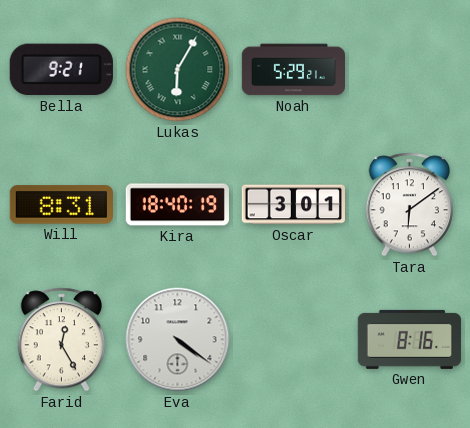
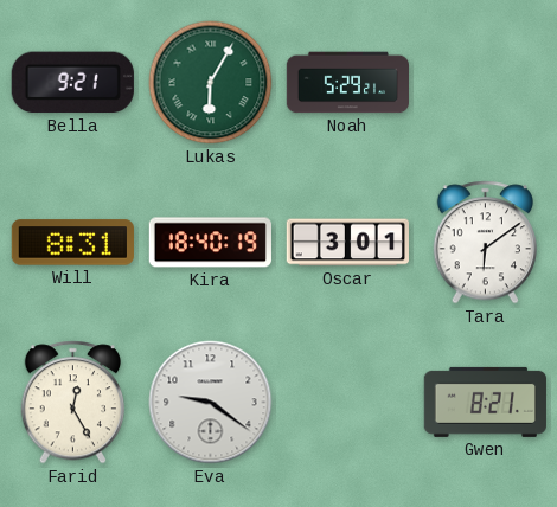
Eva: 4:21 -> 9:21 (211, 403)
Gwen: 8:16 -> 8:21 (485, 402)
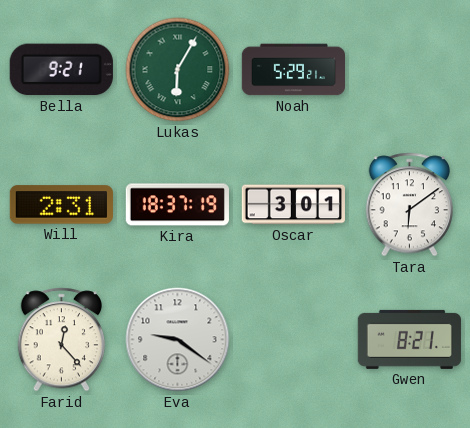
Will: 8:31 -> 2:31 (61, 205)
Kira: 18:40 -> 18:37 (177, 205)
Farid: 12:25 -> 12:23 (62, 340)
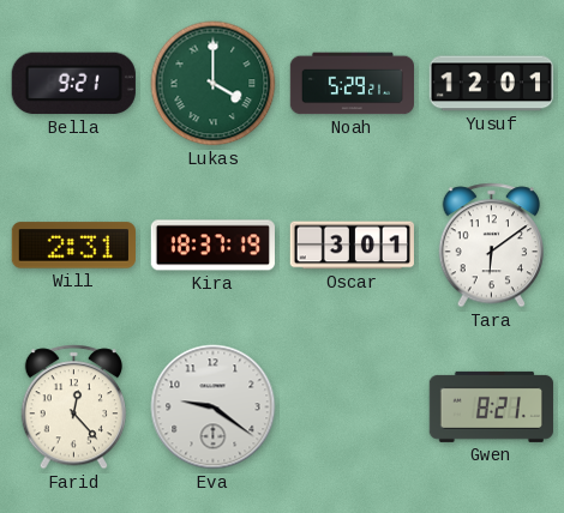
Lukas: 6:05 -> 4:00 (214, 84)
Yusuf: none -> 12:01 (491, 84)
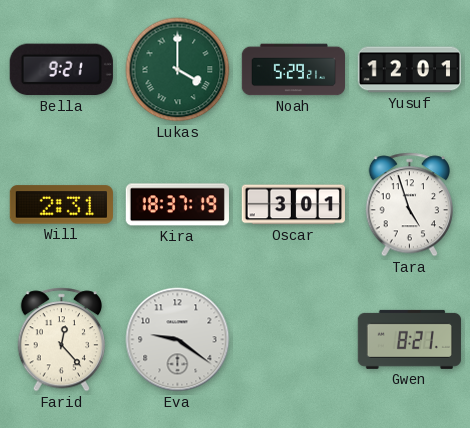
Tara: 6:09 -> 4:57 (410, 205)
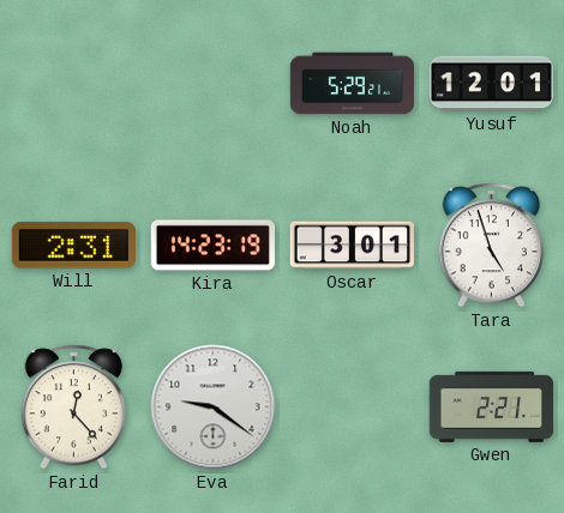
Bella: 9:21 -> none (61, 70)
Lukas: 4:00 -> none (178, 70)
Kira: 18:37 -> 14:23 (212, 246)
Gwen: 8:21 -> 2:21 (491, 406)
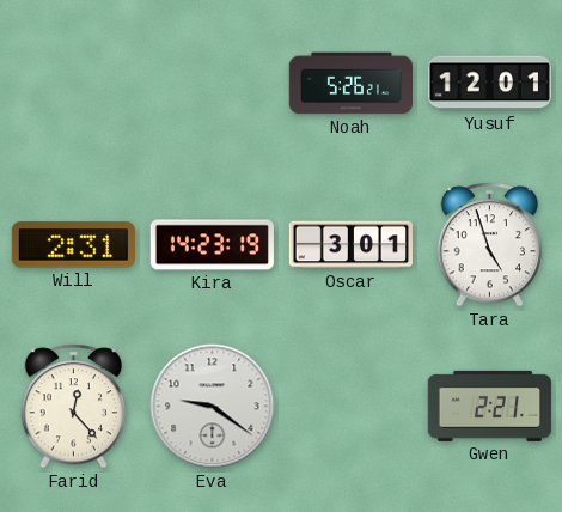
Noah: 5:29 -> 5:26 (352, 84)
